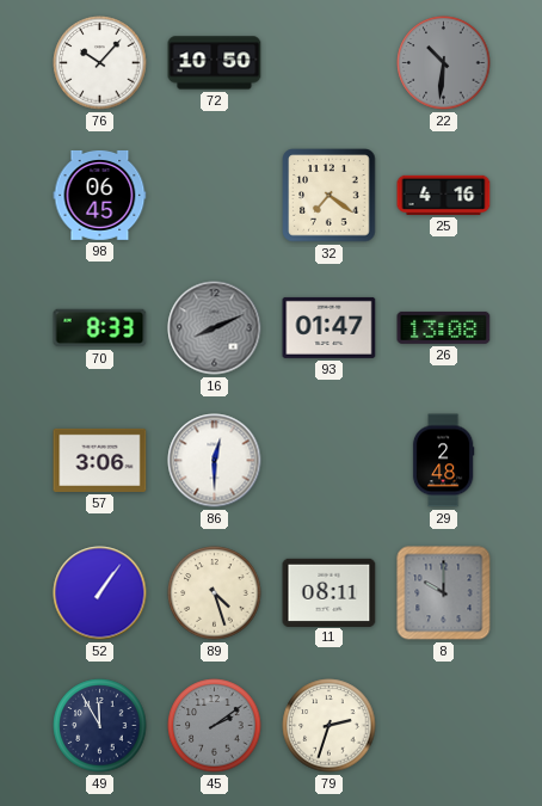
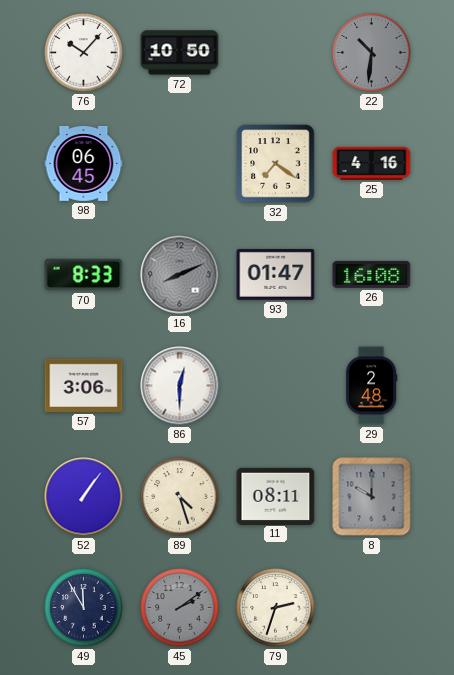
26: 13:08 -> 16:08 (372, 274)
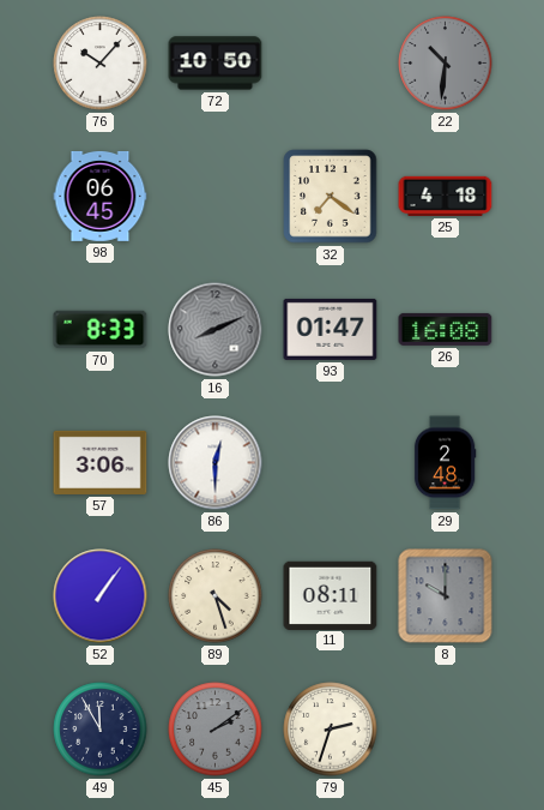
25: 4:16 -> 4:18 (446, 196)
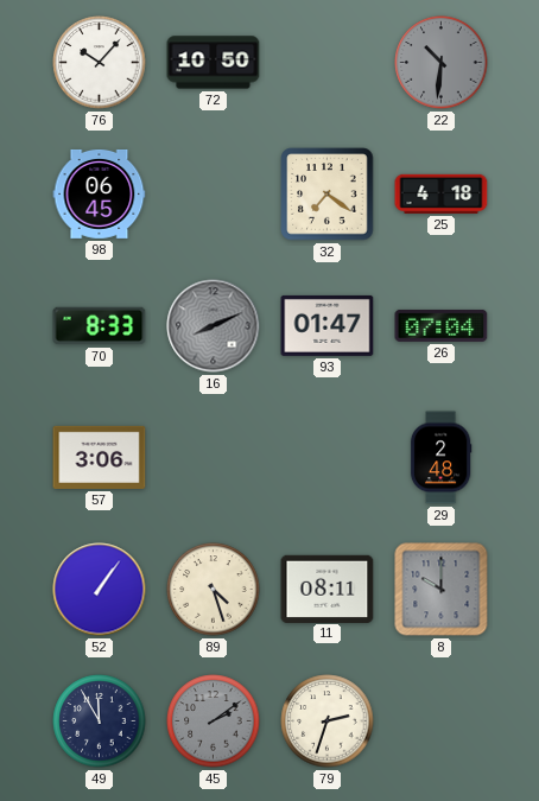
26: 16:08 -> 07:04 (442, 325)
86: 12:30 -> none (216, 463)
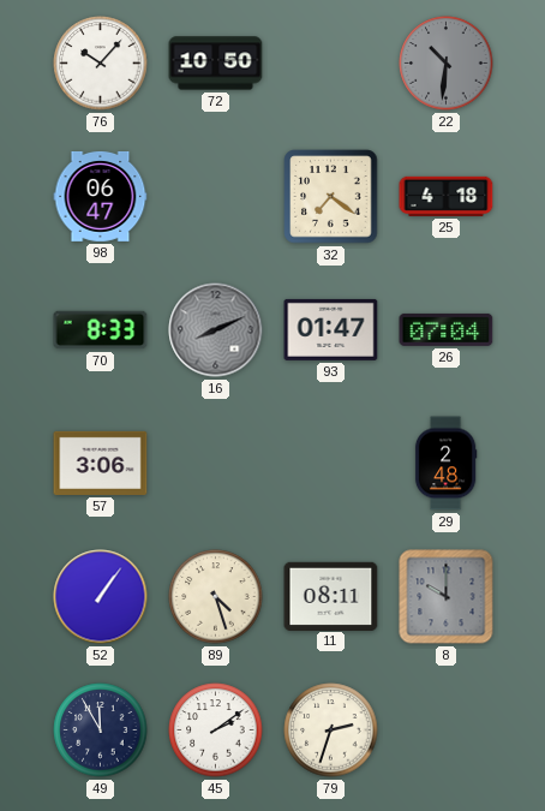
98: 06:45 -> 06:47 (101, 196)
45 dial: grey -> white (216, 731)
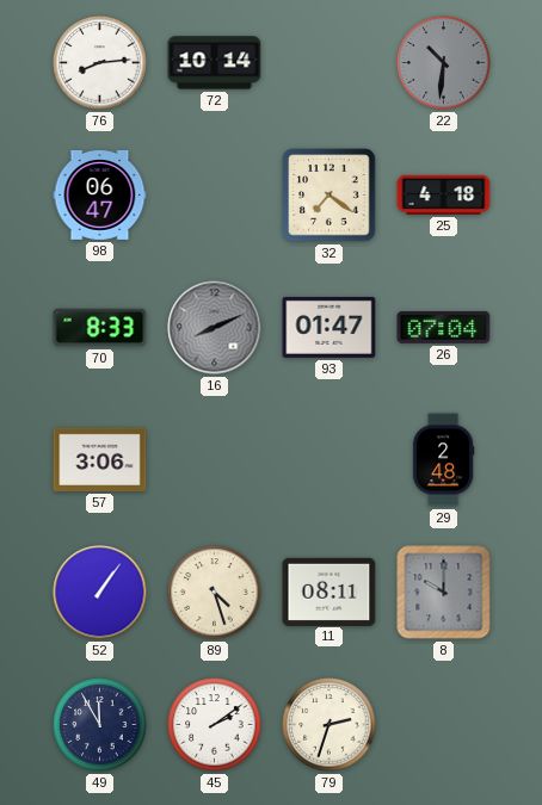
76: 10:07 -> 8:14 (100, 63)
72: 10:50 -> 10:14 (215, 63)
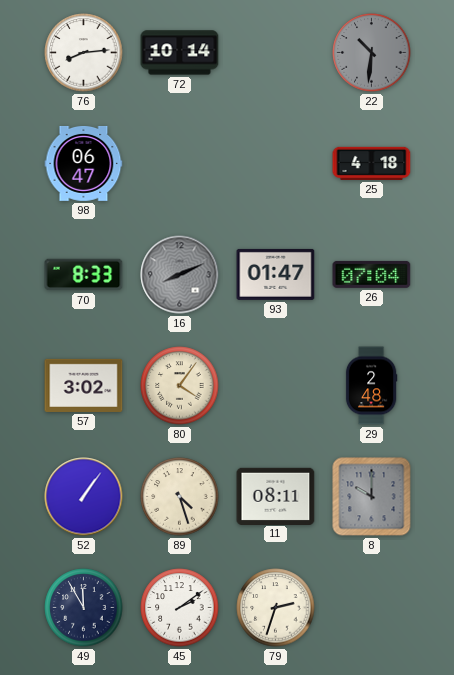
32: 7:21 -> none (329, 196)
57: 3:06 -> 3:02 (84, 385)
80: none -> 4:06 (180, 386)
